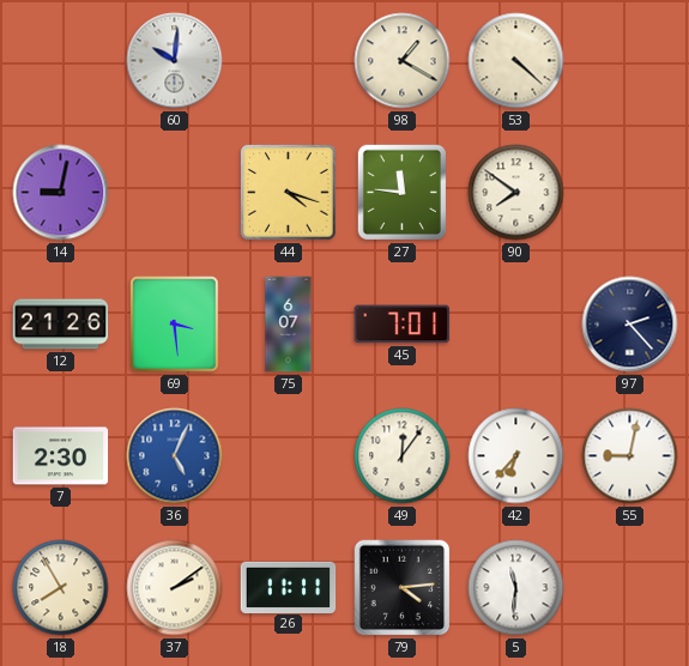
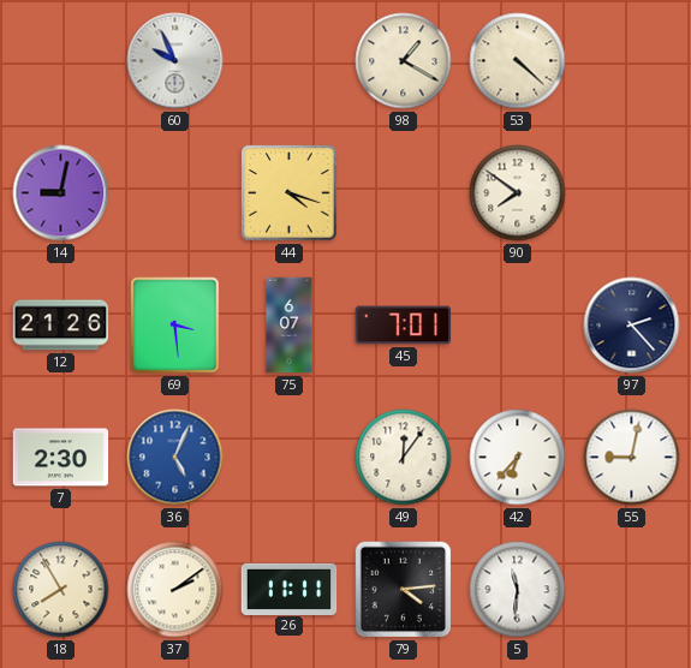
60: 10:01 -> 9:56 (175, 61)
27: 11:46 -> none (401, 192)
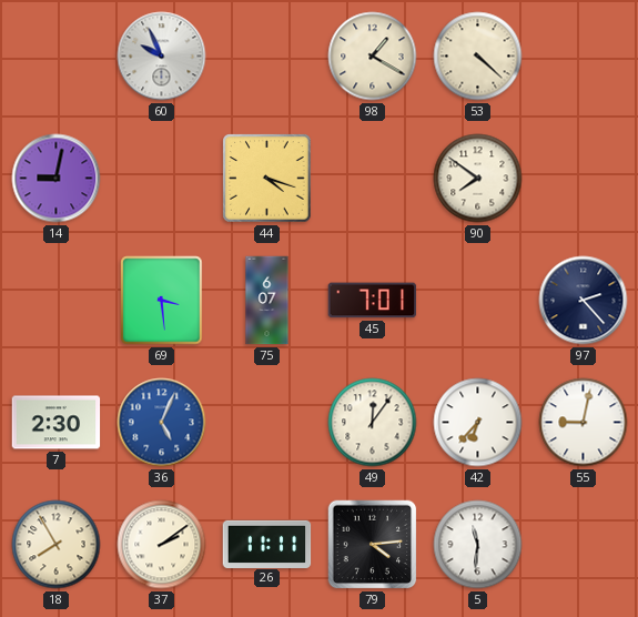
12: 21:26 -> none (61, 326)
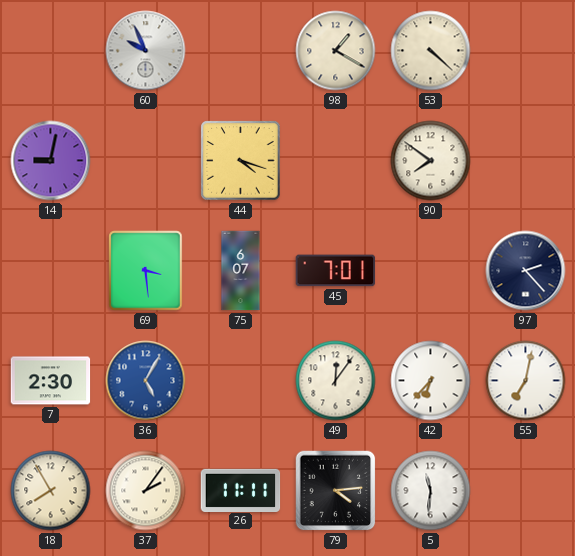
36: 5:04 -> 5:05 (146, 381)
55: 9:02 -> 7:02 (526, 381)
37: 2:09 -> 2:06 (146, 491)
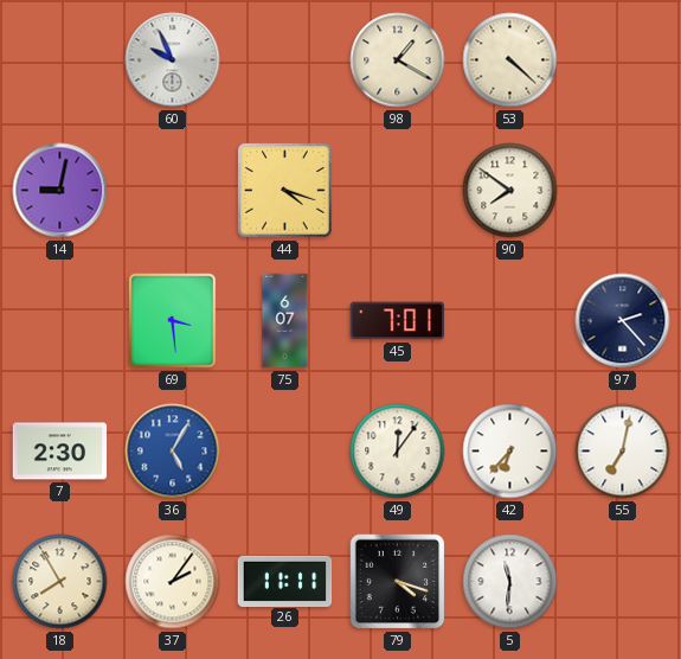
79: 4:14 -> 4:18 (398, 582)
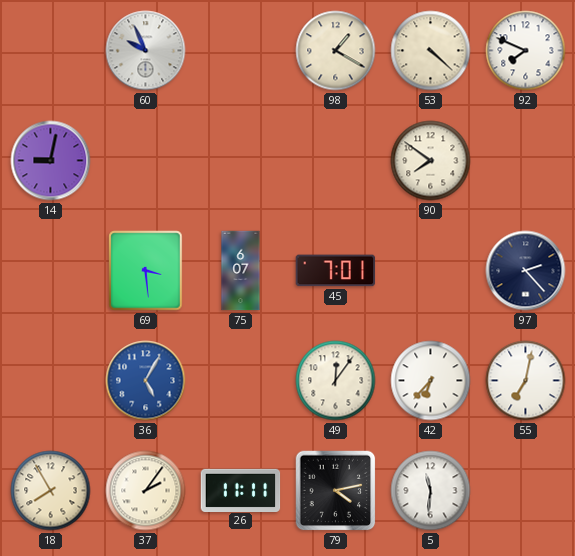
92: none -> 7:49 (526, 51)
44: 4:18 -> none (285, 191)
7: 2:30 -> none (60, 452)
79: 4:18 -> 4:13 (336, 491)
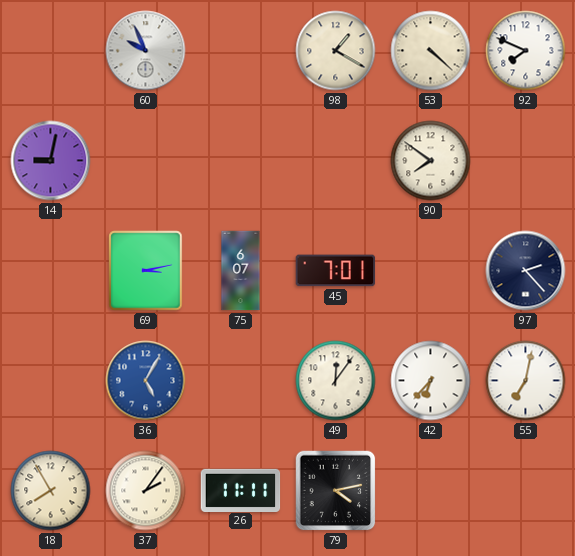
69: 3:29 -> 3:13 (146, 271)
5: 11:31 -> none (431, 491)
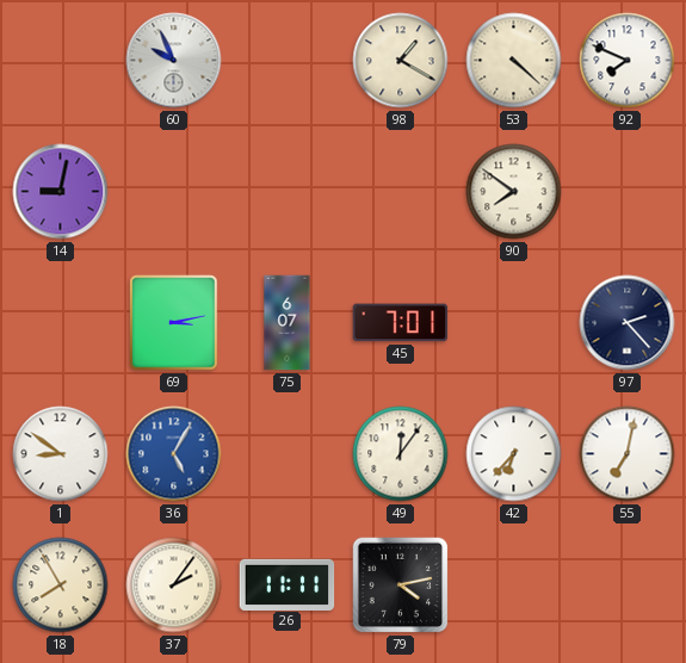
1: none -> 8:51 (61, 454)
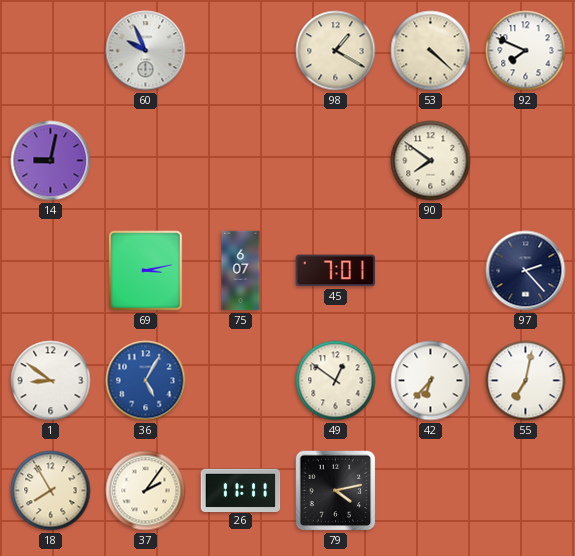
49: 12:06 -> 12:51 (336, 381)
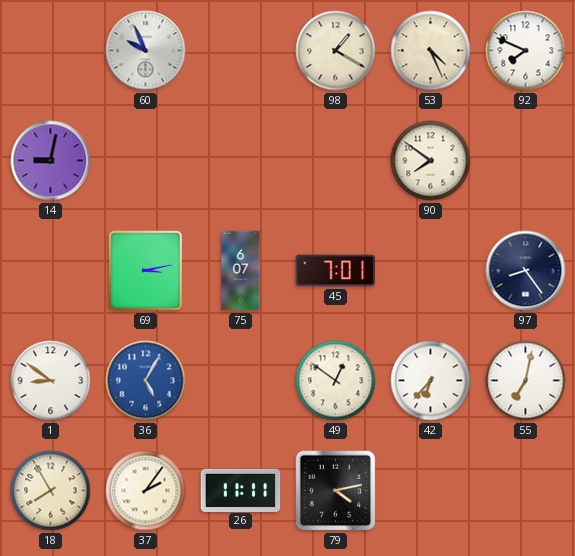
53: 4:22 -> 4:26 (431, 51)
97: 2:23 -> 8:24 (526, 271)
